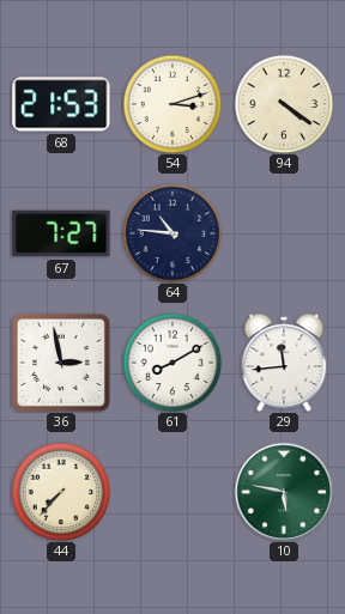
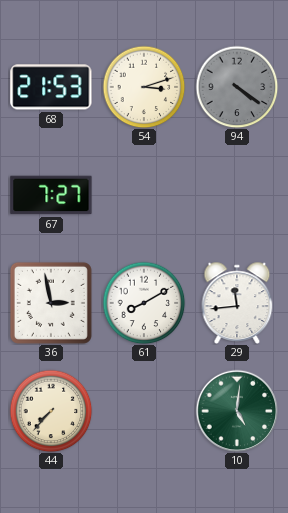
94 dial: cream -> grey (237, 87)
64: 10:46 -> none (172, 233)
10: 5:47 -> 5:01 (237, 411)
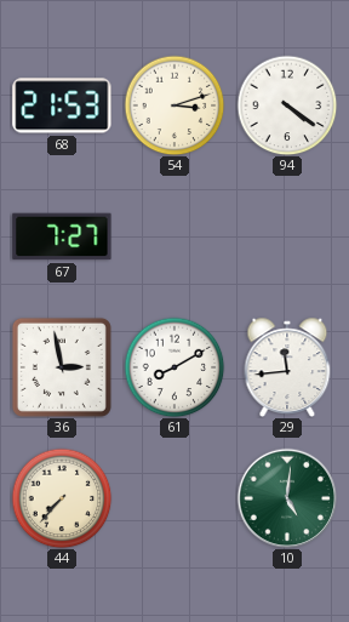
94 dial: grey -> white (287, 105)
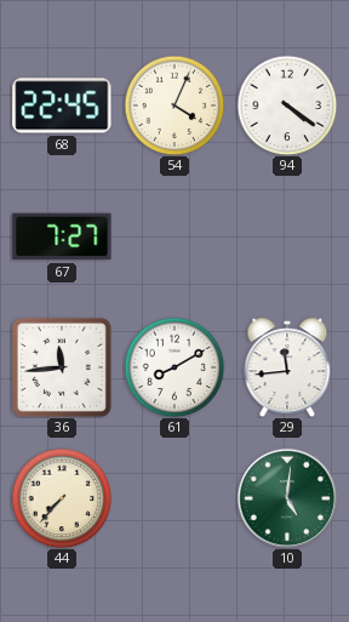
68: 21:53 -> 22:45 (62, 105)
54: 3:12 -> 4:04 (174, 105)
36: 2:58 -> 11:44 (62, 367)
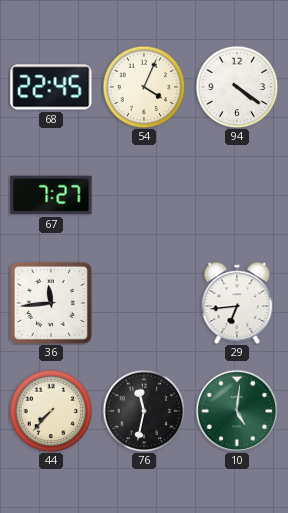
61: 8:10 -> none (174, 367)
29: 11:44 -> 6:44 (237, 303)
76: none -> 11:32 (144, 411)
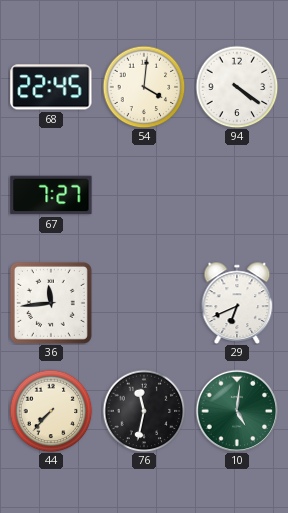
54: 4:04 -> 4:01 (144, 87)
29: 6:44 -> 6:41 (237, 303)
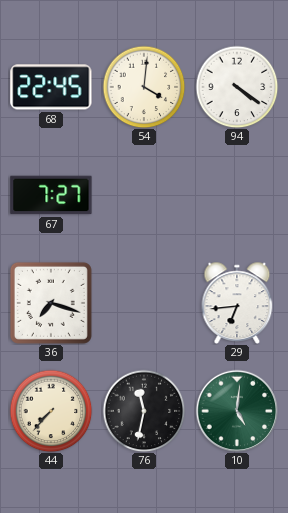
36: 11:44 -> 7:18 (51, 303)
29: 6:41 -> 6:44 (237, 303)
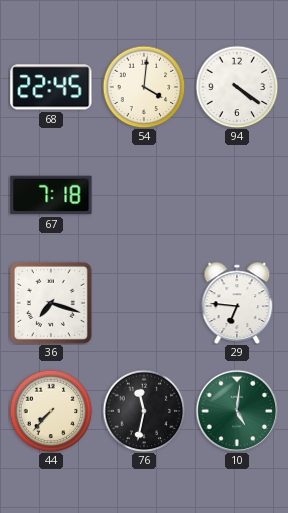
67: 7:27 -> 7:18 (51, 195)
29: 6:44 -> 6:46 (237, 303)
